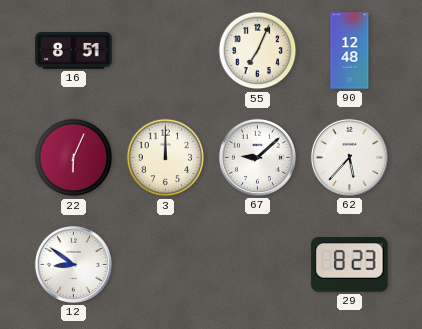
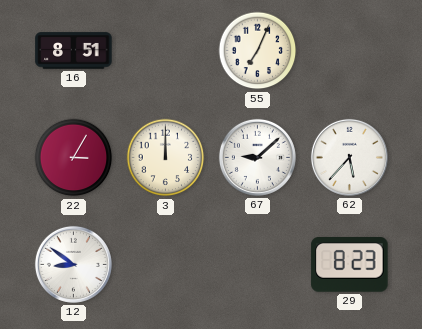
90: 12:48 -> none (350, 51)
22: 6:04 -> 3:05 (74, 158)
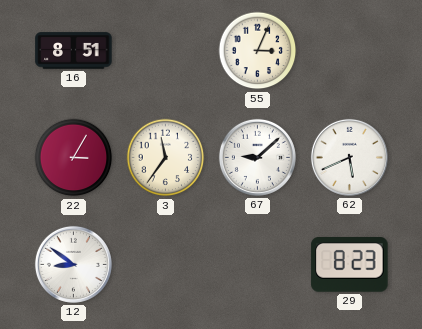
55: 7:04 -> 3:04 (258, 51)
3: 12:00 -> 11:36 (166, 158)
62: 5:37 -> 5:41 (349, 157)
